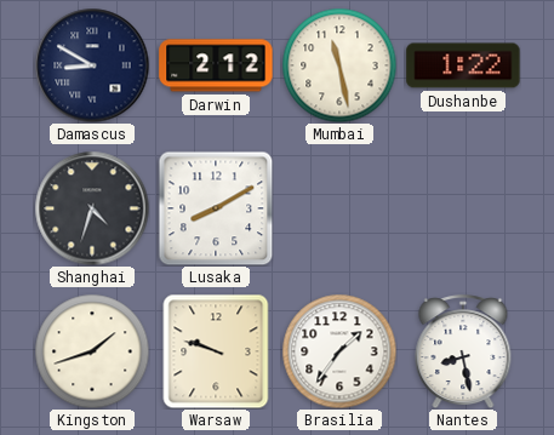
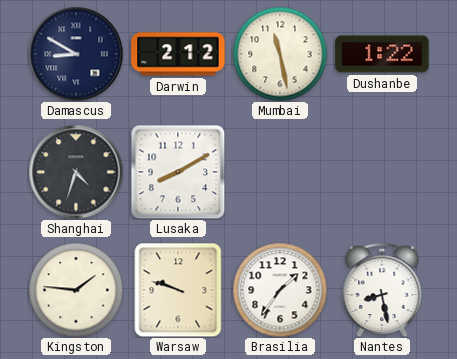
Kingston: 1:42 -> 1:46 (76, 290)
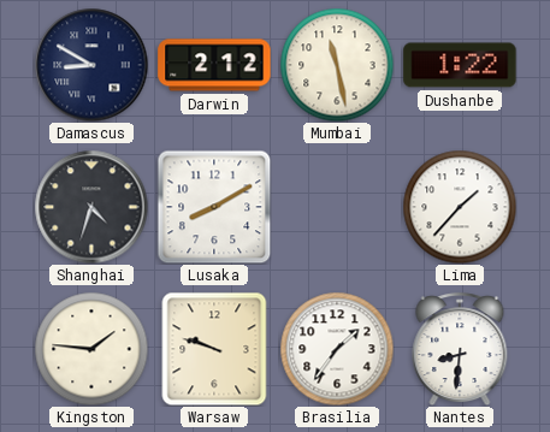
Lima: none -> 1:37 (460, 207)
Nantes: 8:28 -> 8:31 (460, 349)
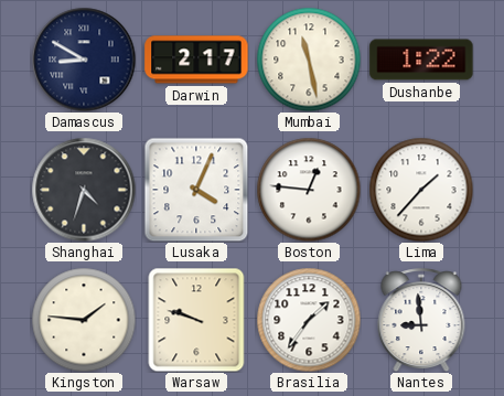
Darwin: 2:12 -> 2:17 (196, 60)
Lusaka: 8:10 -> 4:04 (196, 190)
Boston: none -> 12:46 (309, 190)
Nantes: 8:31 -> 8:59 (421, 320)
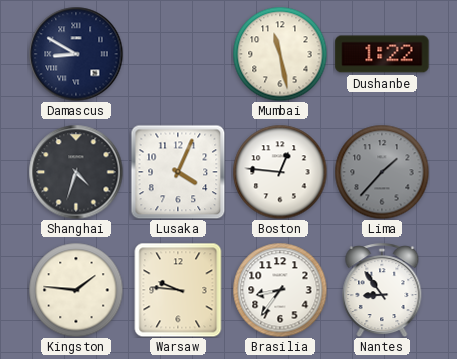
Darwin: 2:17 -> none (196, 60)
Lima dial: white -> grey (382, 172)
Warsaw: 9:48 -> 9:46 (178, 290)
Brasilia: 1:36 -> 8:36 (280, 290)
Nantes: 8:59 -> 8:54 (382, 290)
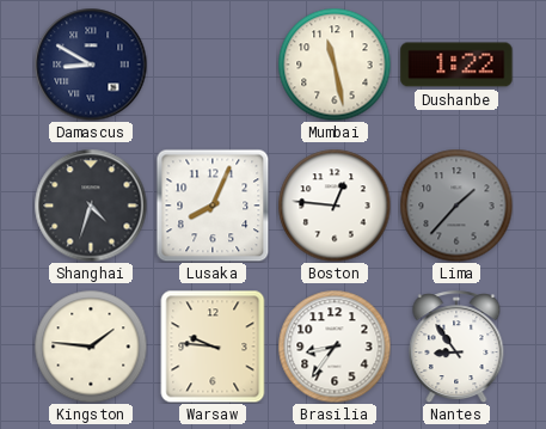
Lusaka: 4:04 -> 8:04 (213, 206)
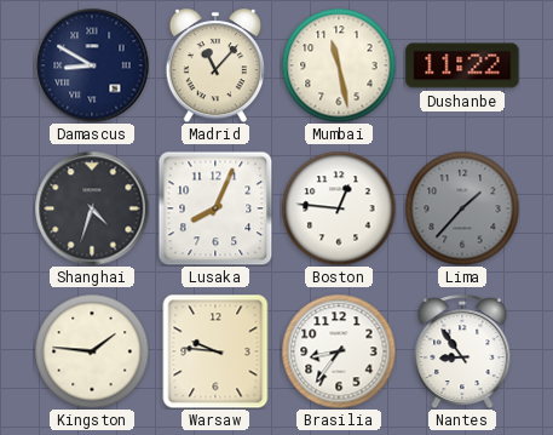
Madrid: none -> 11:07 (215, 65)
Dushanbe: 1:22 -> 11:22 (462, 65)
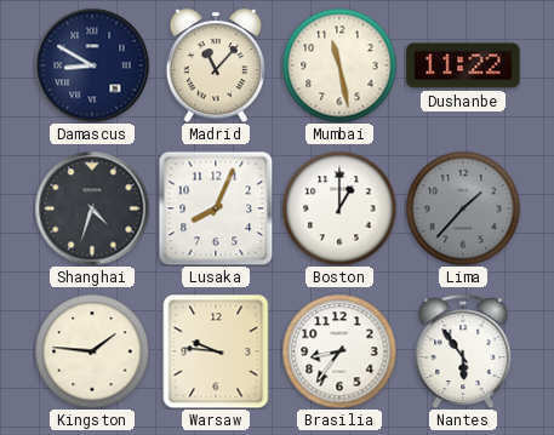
Boston: 12:46 -> 1:00 (339, 208)
Nantes: 8:54 -> 5:54 (463, 351)
